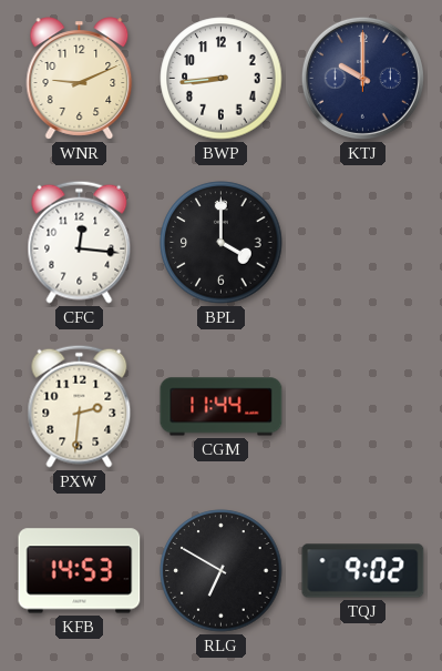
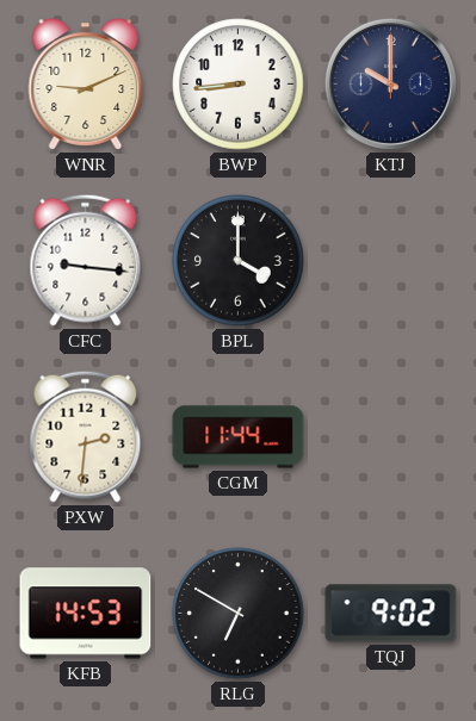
CFC: 12:16 -> 9:16 (86, 260)
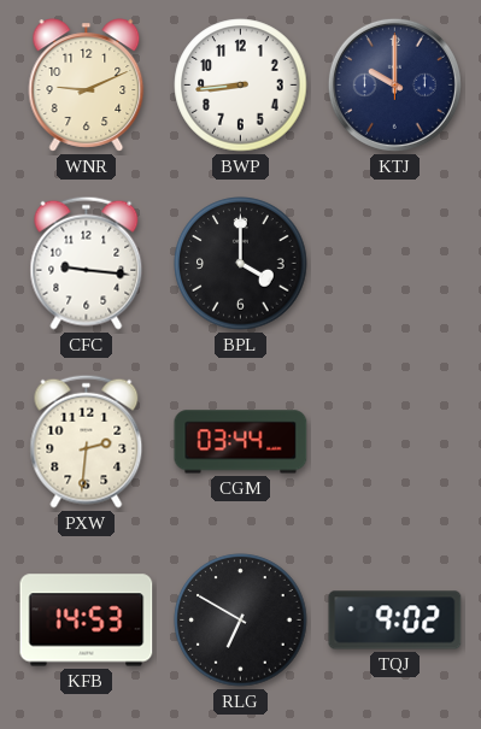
CGM: 11:44 -> 03:44 (241, 442)
